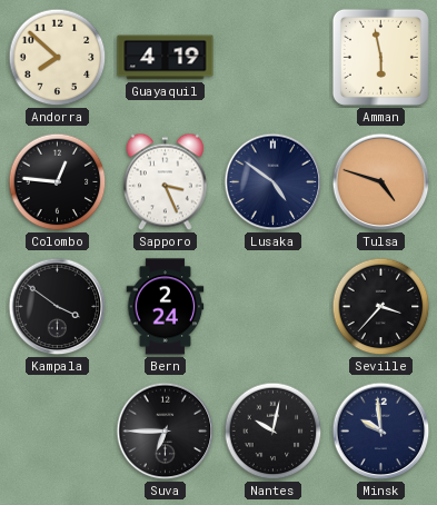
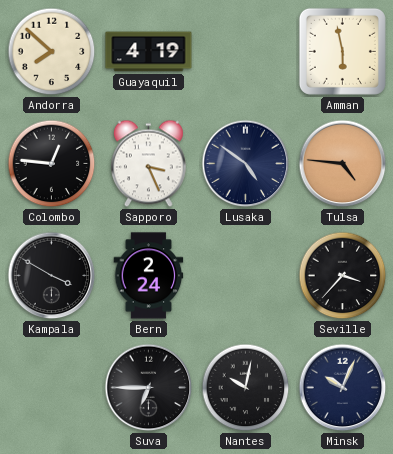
Tulsa: 4:48 -> 4:46 (343, 164)
Kampala: 3:51 -> 3:50 (52, 276)
Minsk: 9:59 -> 10:04 (343, 388)
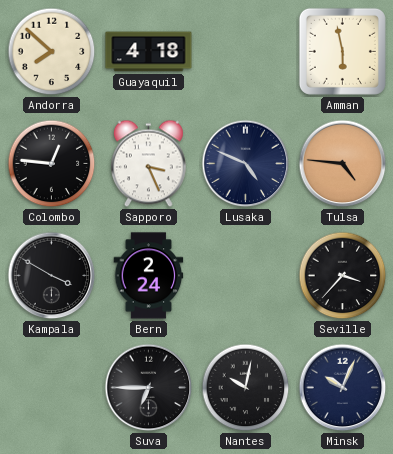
Guayaquil: 4:19 -> 4:18 (149, 52)
Lusaka: 4:51 -> 4:49 (246, 164)
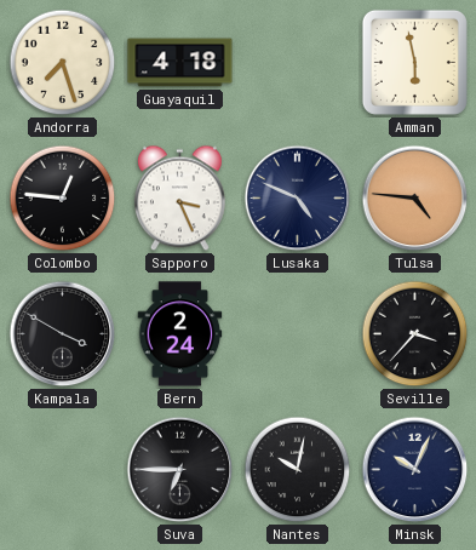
Andorra: 7:52 -> 7:27 (63, 63)
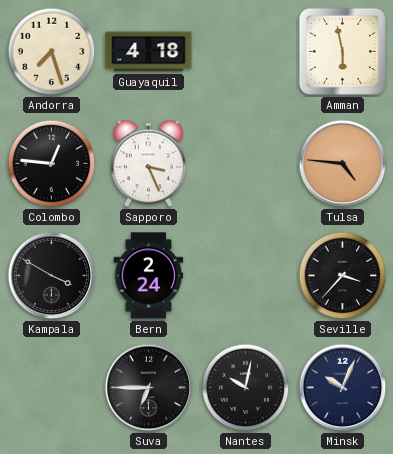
Lusaka: 4:49 -> none (298, 199)
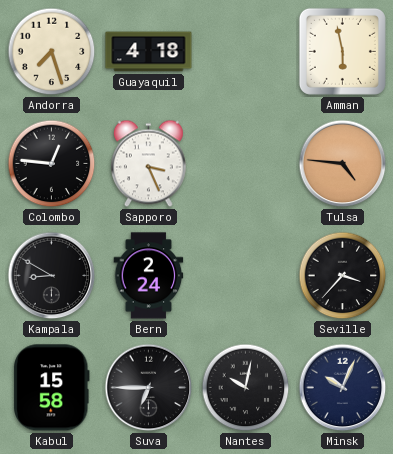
Kampala: 3:50 -> 8:50 (52, 276)
Kabul: none -> 15:58 (52, 388)
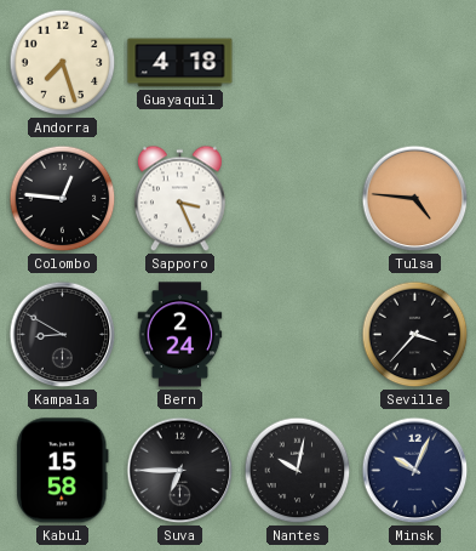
Amman: 5:58 -> none (342, 51)
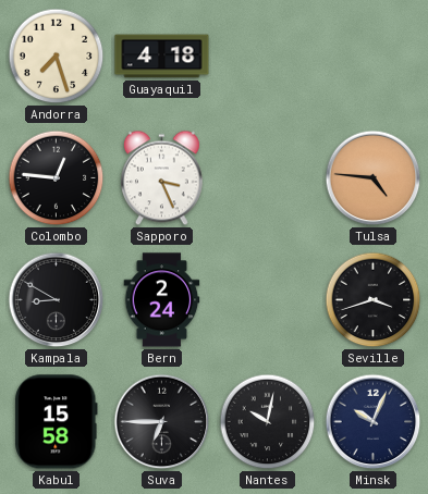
Seville: 3:37 -> 3:42 (374, 300)
